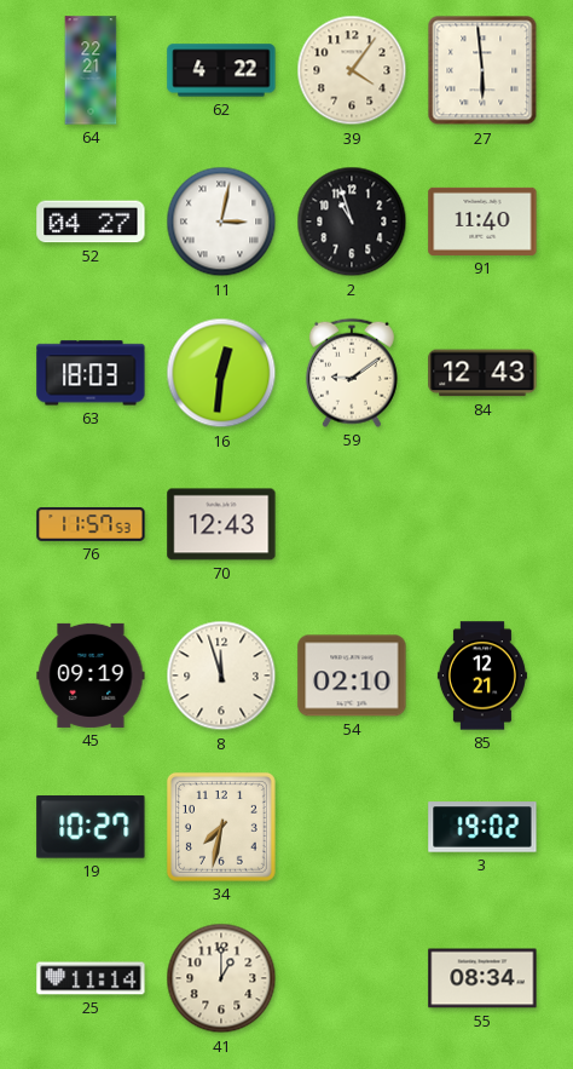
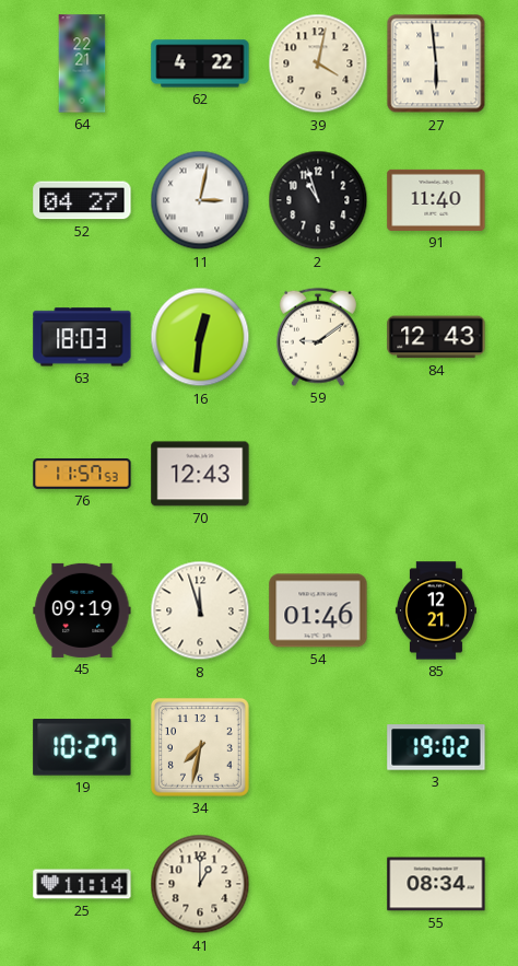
39: 4:06 -> 4:02 (318, 63)
54: 02:10 -> 01:46 (318, 610)
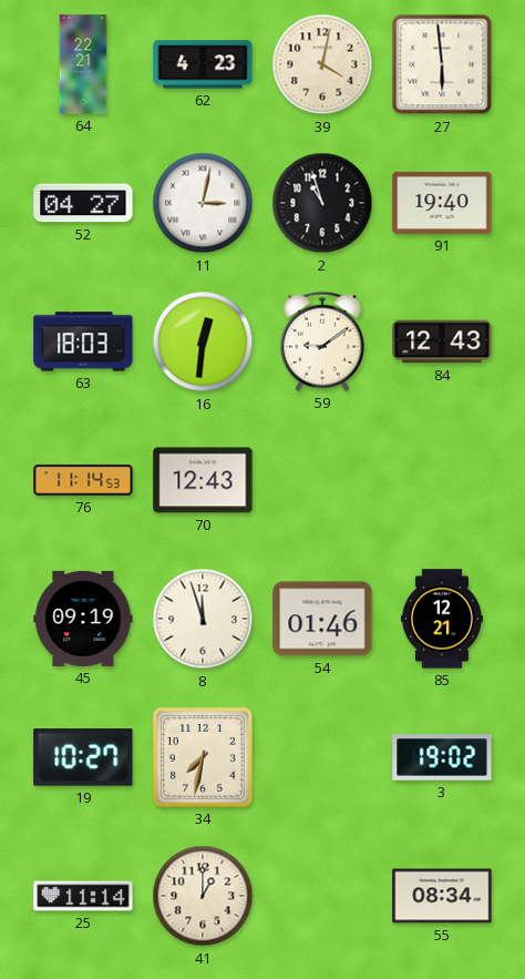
62: 4:22 -> 4:23 (203, 64)
91: 11:40 -> 19:40 (442, 203)
76: 11:57 -> 11:14 (83, 480)
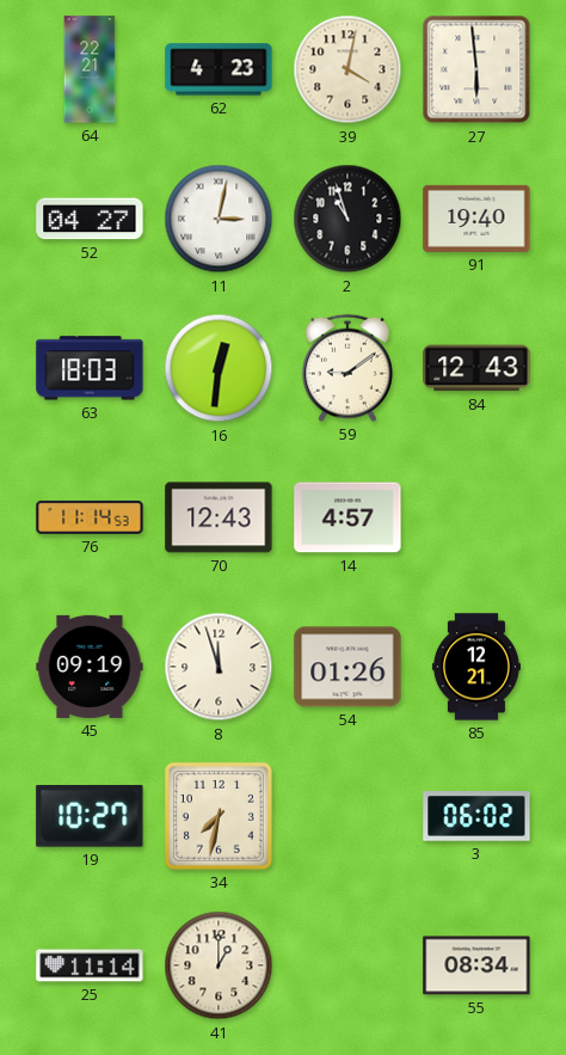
14: none -> 4:57 (347, 517)
54: 01:46 -> 01:26 (347, 667)
3: 19:02 -> 06:02 (476, 816)
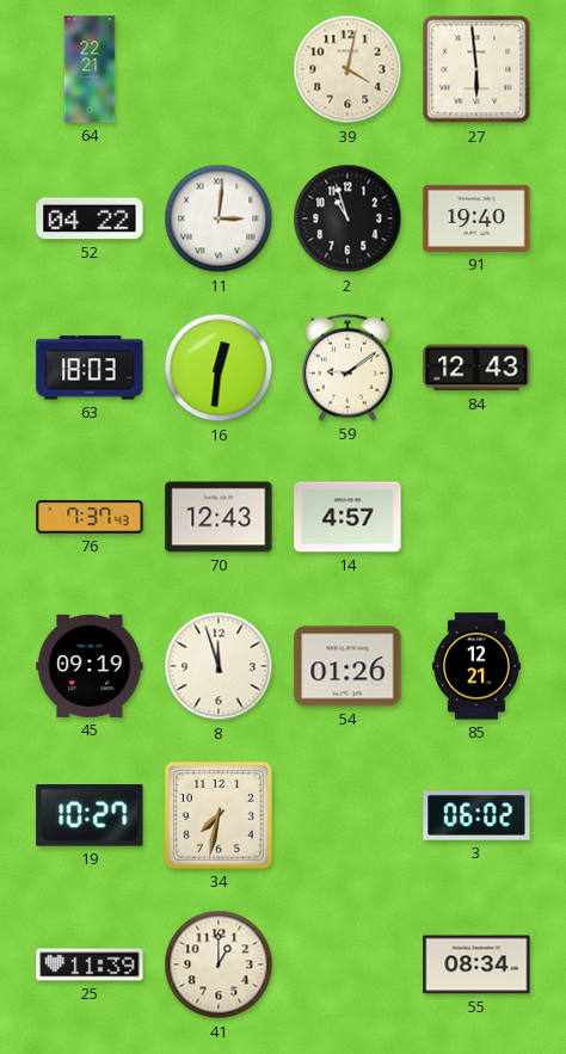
62: 4:23 -> none (219, 69)
52: 04:27 -> 04:22 (90, 218)
11: 3:02 -> 3:01 (219, 218)
76: 11:14 -> 7:37 (90, 517)
25: 11:14 -> 11:39 (90, 964)
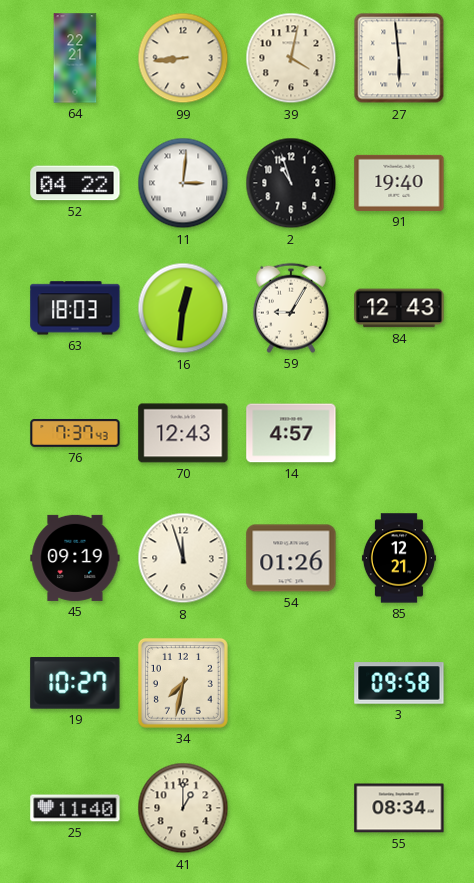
99: none -> 8:44 (183, 58)
59: 9:09 -> 9:05 (291, 308)
3: 06:02 -> 09:58 (399, 683)
25: 11:39 -> 11:40 (75, 808)
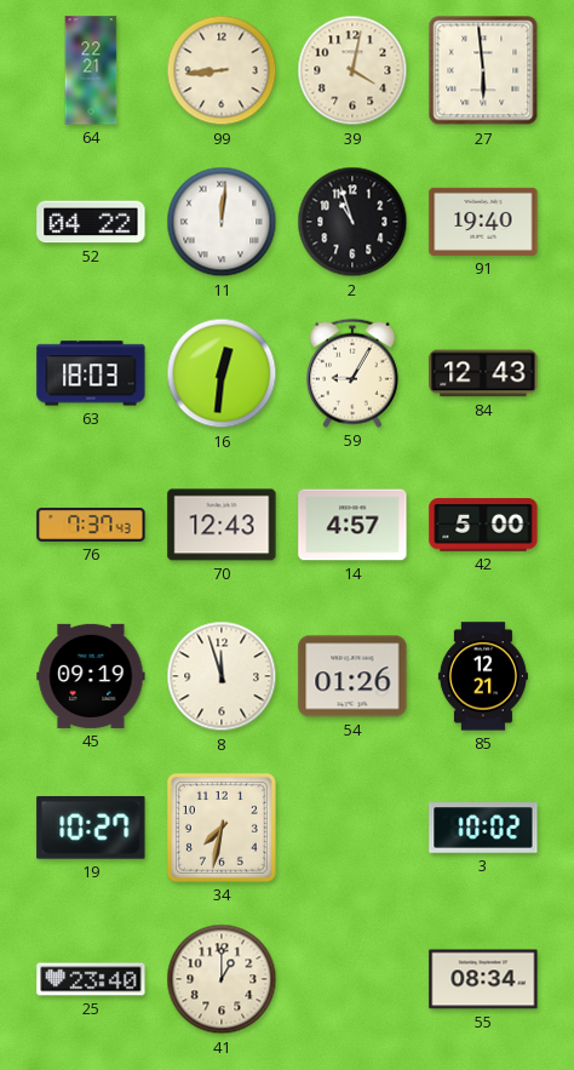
11: 3:01 -> 12:01 (222, 222)
42: none -> 5:00 (483, 525)
3: 09:58 -> 10:02 (483, 828)
25: 11:40 -> 23:40 (91, 979)
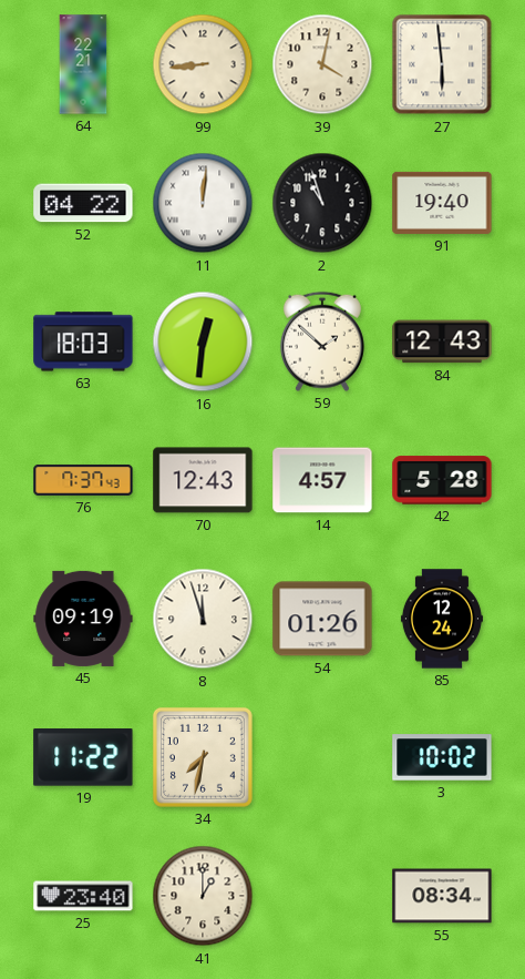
59: 9:05 -> 1:52 (322, 341)
42: 5:00 -> 5:28 (442, 480)
85: 12:21 -> 12:24 (442, 619)
19: 10:27 -> 11:22 (83, 758)
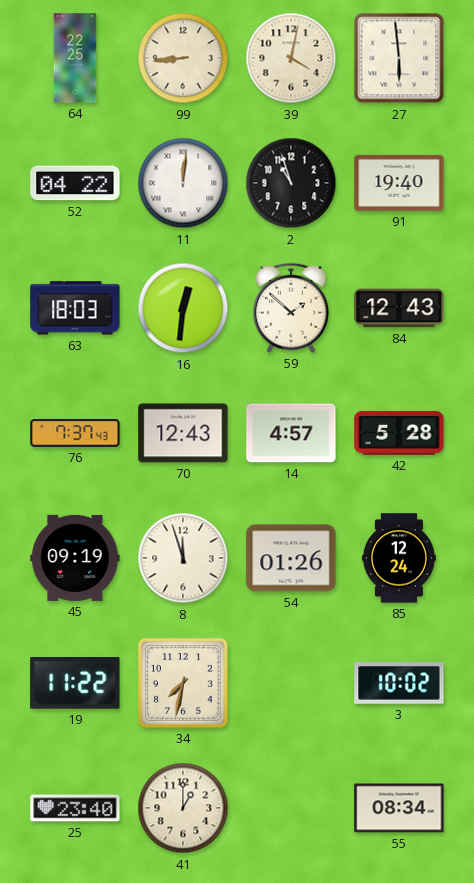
64: 22:21 -> 22:25 (75, 58)
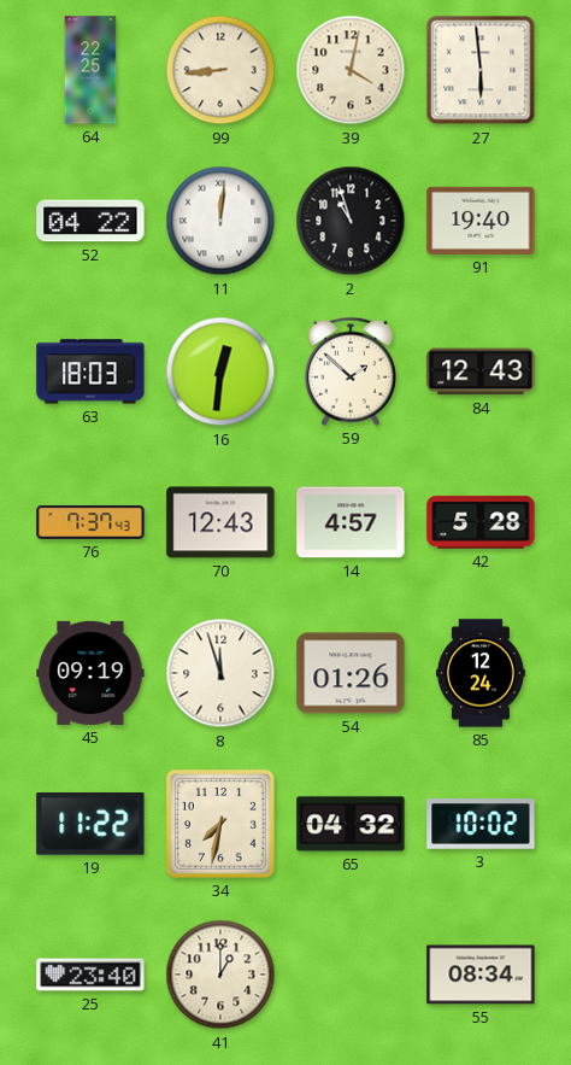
65: none -> 04:32 (351, 824)
